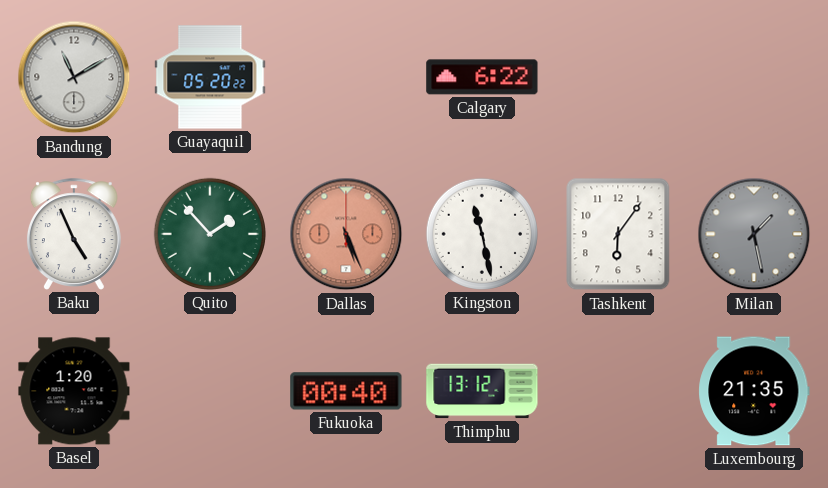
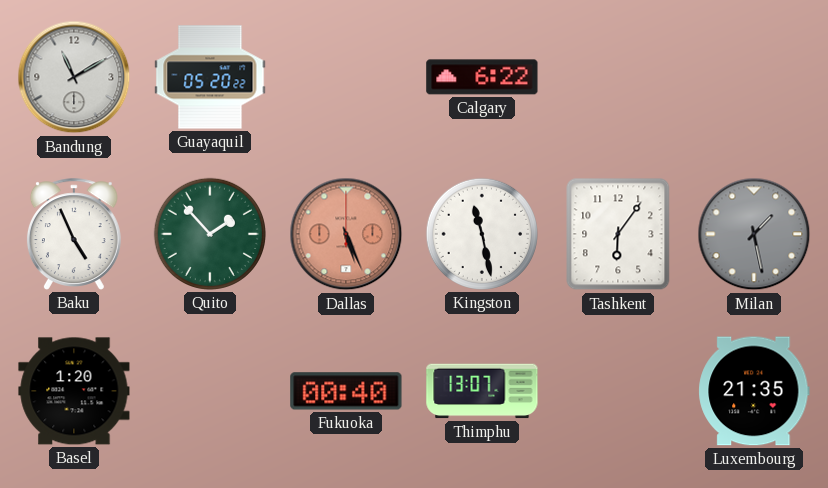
Thimphu: 13:12 -> 13:07 (482, 391)
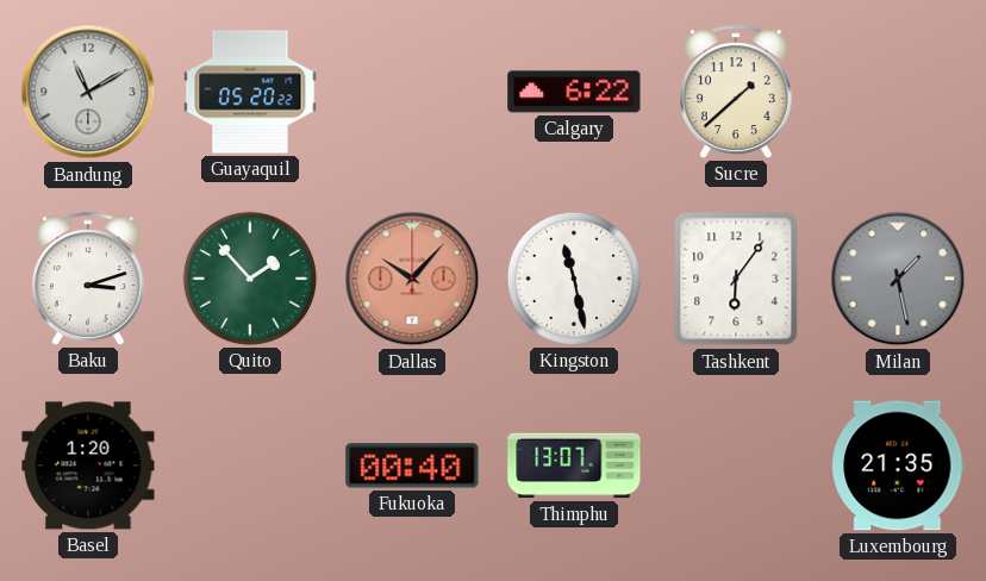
Sucre: none -> 1:38 (736, 92)
Baku: 4:56 -> 3:12 (88, 279)
Dallas: 5:26 -> 10:07 (412, 279)
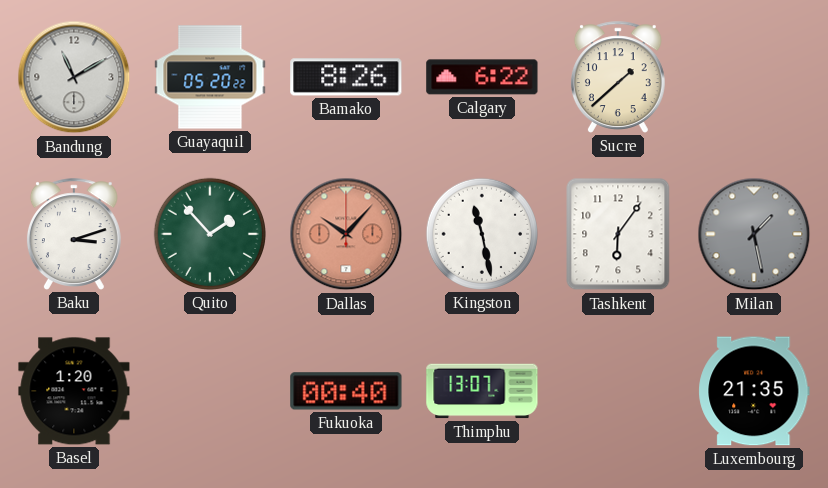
Bamako: none -> 8:26 (346, 77)
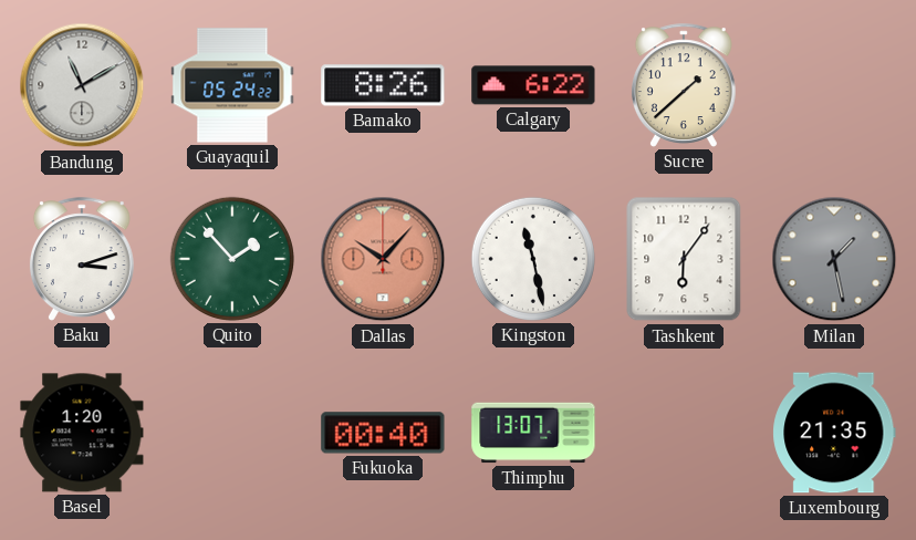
Guayaquil: 05:20 -> 05:24 (232, 85)
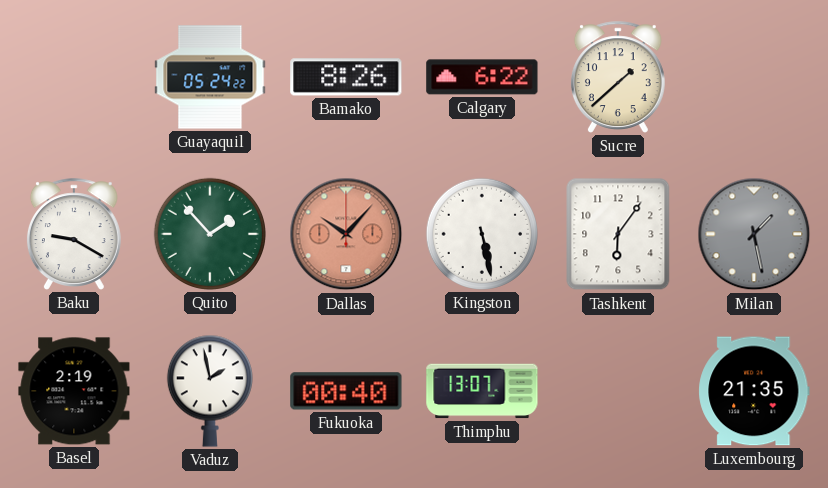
Bandung: 11:10 -> none (82, 85)
Baku: 3:12 -> 9:20 (74, 234)
Kingston: 11:28 -> 5:28 (482, 234)
Basel: 1:20 -> 2:19 (74, 391)
Vaduz: none -> 1:58 (210, 391)
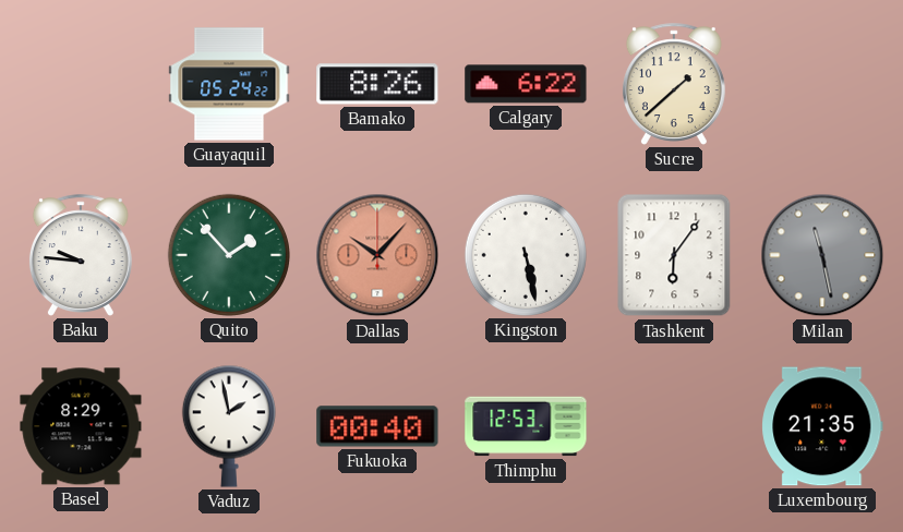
Baku: 9:20 -> 9:46 (81, 255)
Milan: 1:28 -> 11:28 (822, 255)
Basel: 2:19 -> 8:29 (81, 426)
Thimphu: 13:07 -> 12:53 (526, 426)
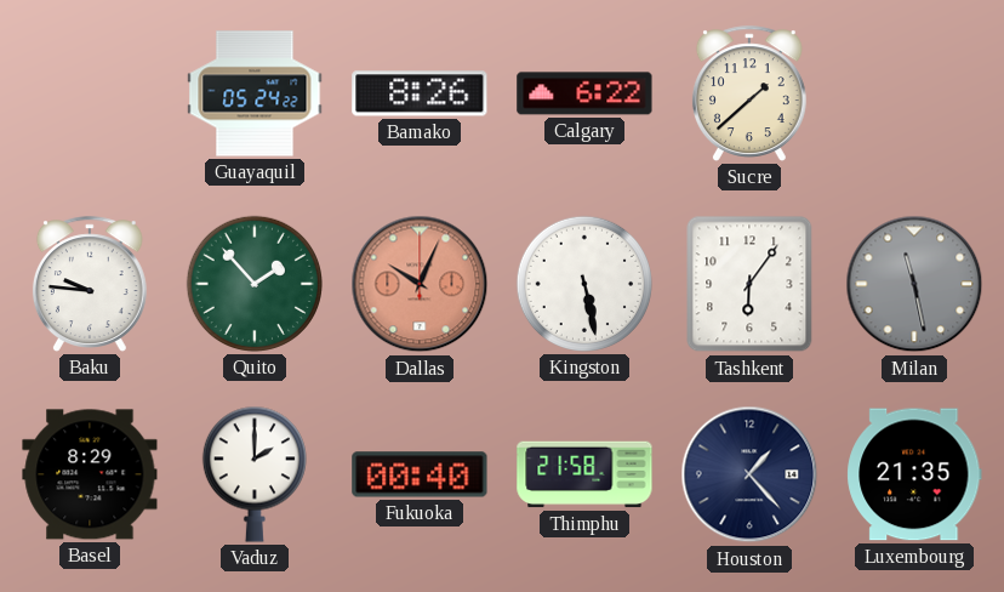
Dallas: 10:07 -> 10:04 (420, 284)
Vaduz: 1:58 -> 2:00 (255, 474)
Thimphu: 12:53 -> 21:58 (584, 474)
Houston: none -> 1:23 (749, 474)
